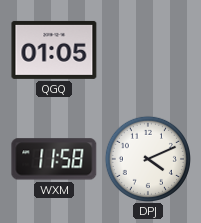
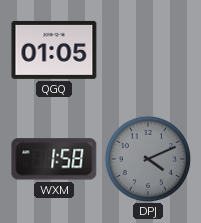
WXM: 11:58 -> 1:58 (54, 159)
DPJ dial: white -> grey (147, 158)
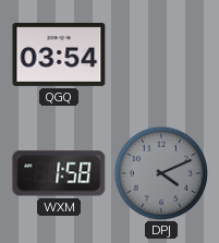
QGQ: 01:05 -> 03:54 (59, 54)
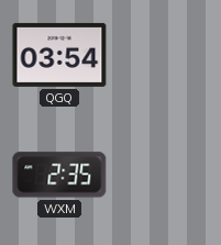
WXM: 1:58 -> 2:35 (59, 175)
DPJ: 4:11 -> none (160, 172)
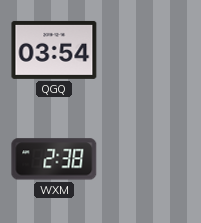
WXM: 2:35 -> 2:38 (54, 159)
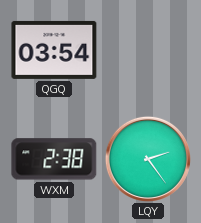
LQY: none -> 2:24 (148, 159)
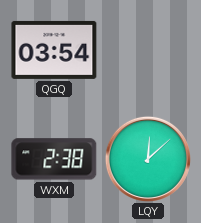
LQY: 2:24 -> 12:08 (148, 159)
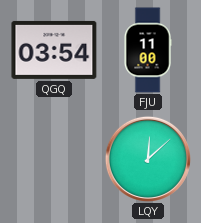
FJU: none -> 11:00 (148, 50)
WXM: 2:38 -> none (54, 159)
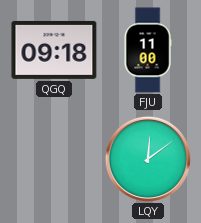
QGQ: 03:54 -> 09:18 (54, 50)
LQY: 12:08 -> 12:09 (148, 159)
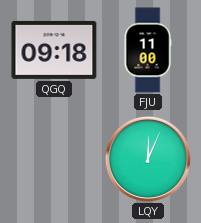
LQY: 12:09 -> 12:04 (148, 159)
